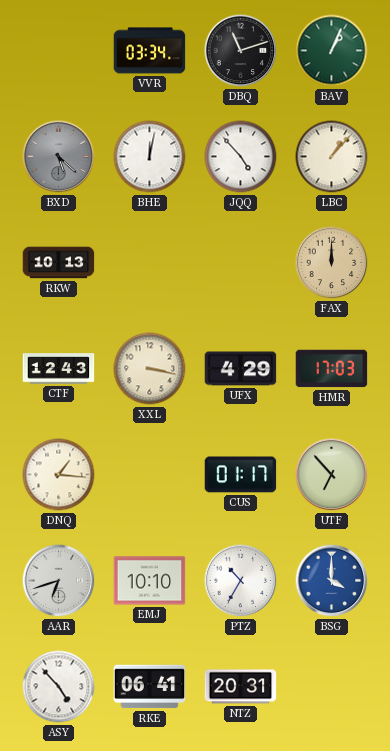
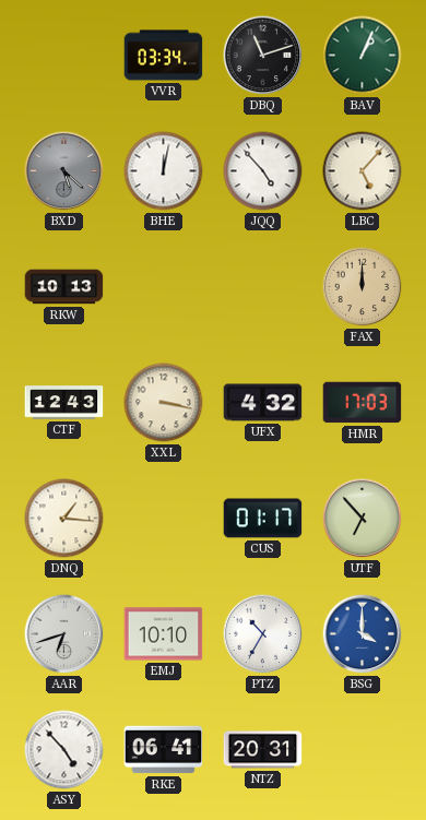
LBC: 1:07 -> 5:07 (363, 171)
UFX: 4:29 -> 4:32 (263, 403)
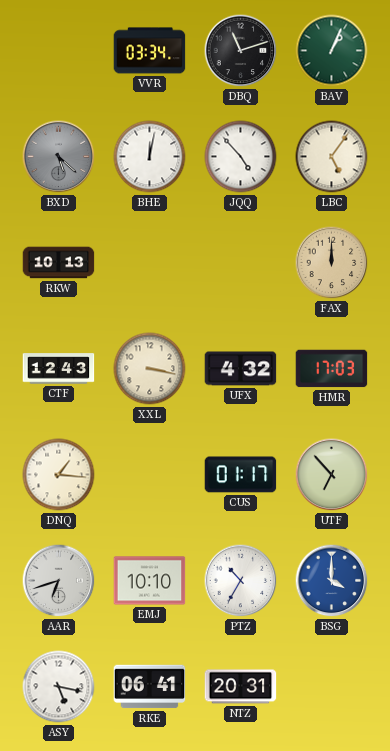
LBC: 5:07 -> 5:06 (332, 157)
ASY: 4:53 -> 5:17 (59, 687)
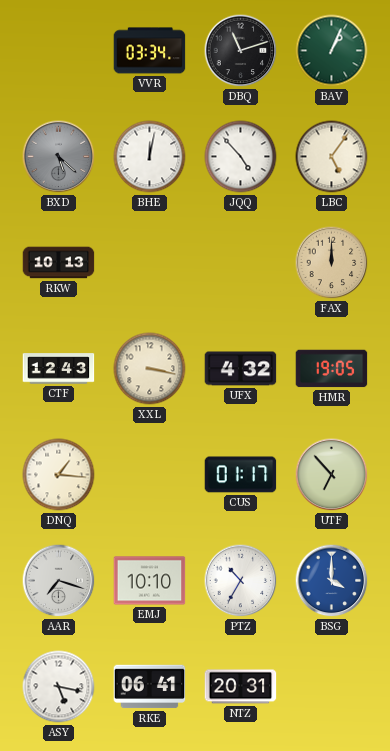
HMR: 17:03 -> 19:05 (332, 369)
AAR: 6:42 -> 7:18 (59, 581)
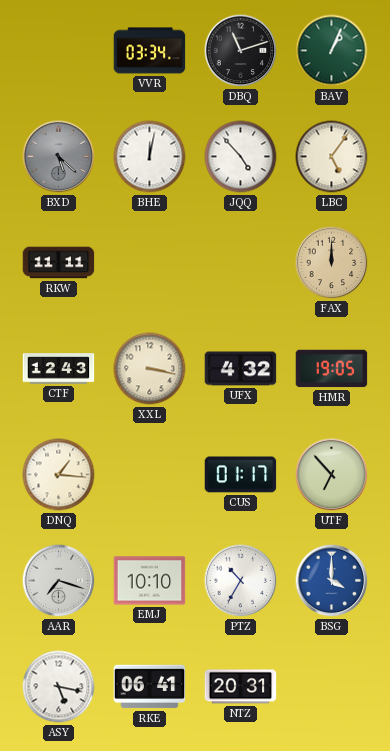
RKW: 10:13 -> 11:11 (59, 263)
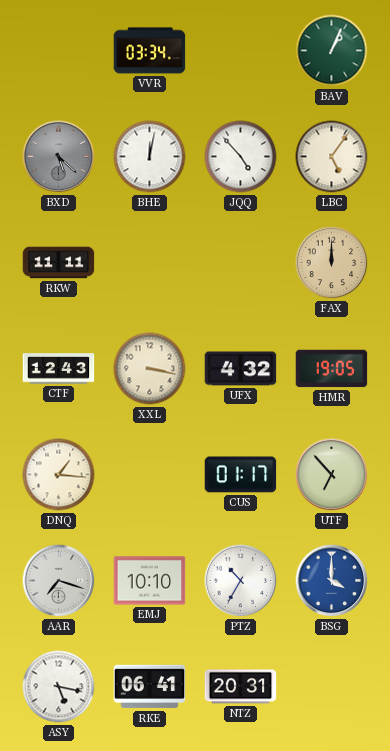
DBQ: 11:12 -> none (241, 51)
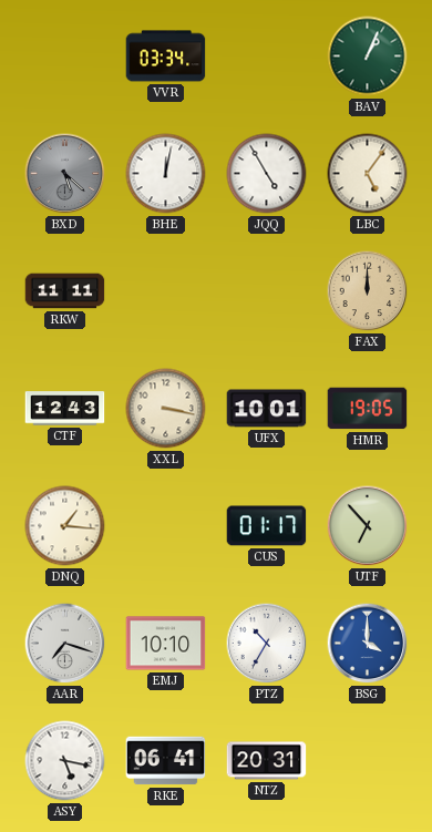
JQQ: 4:53 -> 4:55 (267, 174)
UFX: 4:32 -> 10:01 (267, 409)
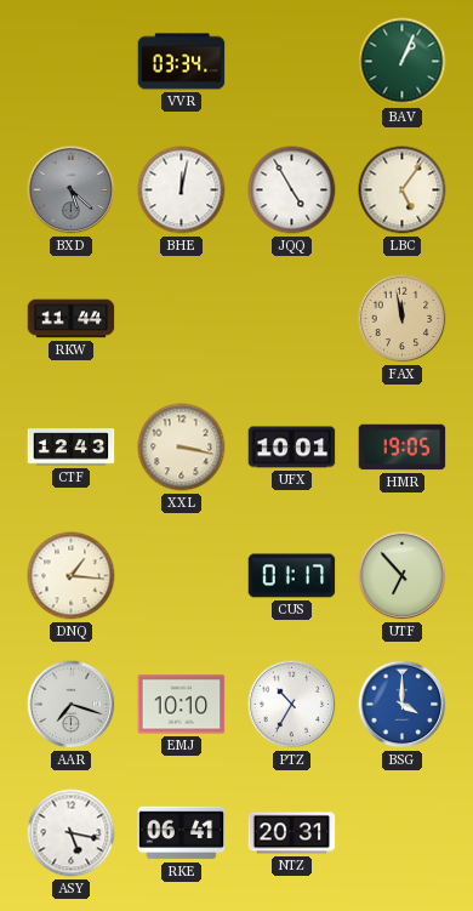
RKW: 11:11 -> 11:44 (72, 319)
FAX: 12:00 -> 11:58 (403, 319)
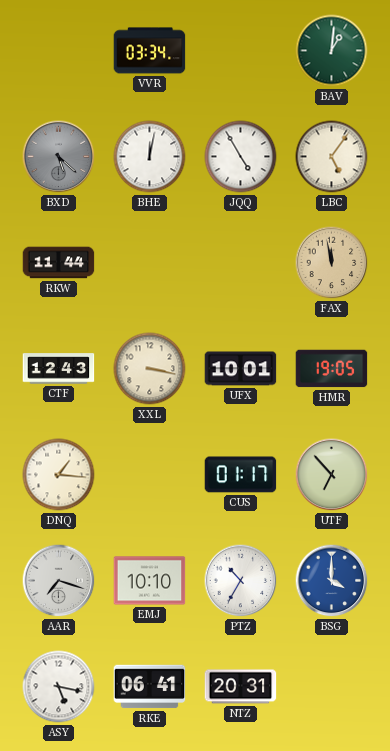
BAV: 1:04 -> 1:01 (332, 51)
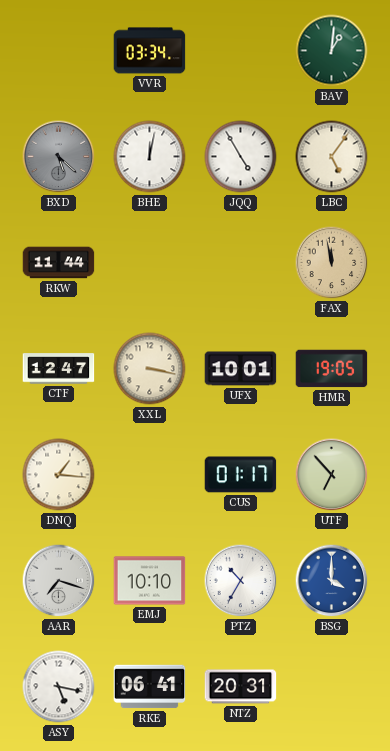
CTF: 12:43 -> 12:47 (59, 369)
